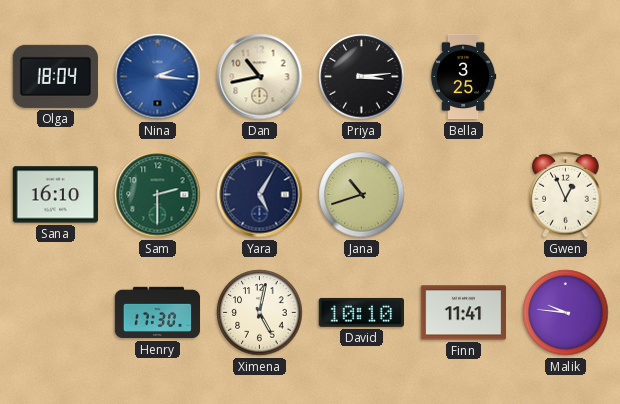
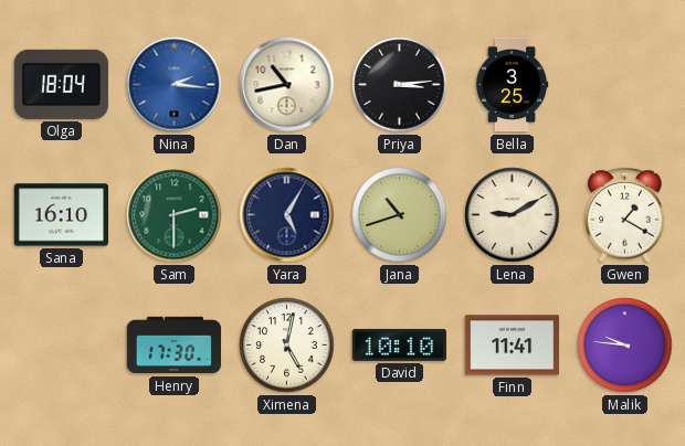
Lena: none -> 9:10 (513, 215)
Gwen: 12:56 -> 1:20 (625, 214)
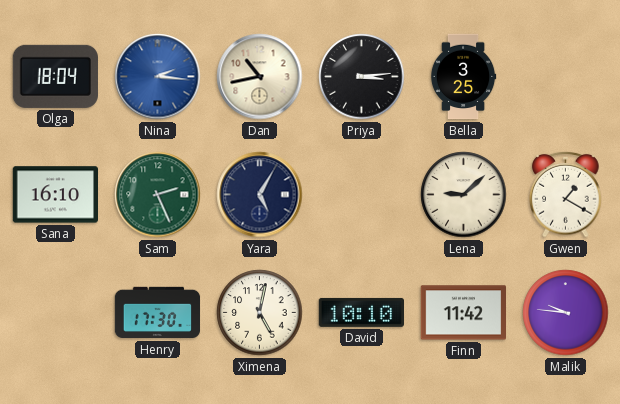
Sam: 2:30 -> 2:26 (158, 195)
Jana: 10:42 -> none (400, 215)
Lena: 9:10 -> 9:08 (464, 195)
Finn: 11:41 -> 11:42 (463, 313)
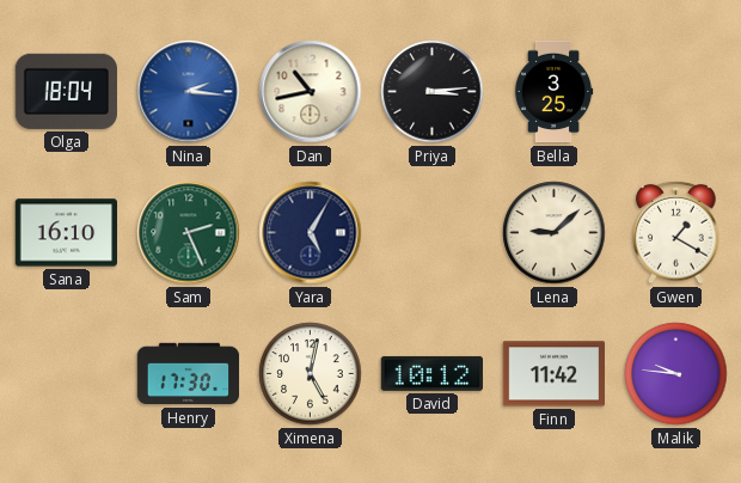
David: 10:10 -> 10:12 (431, 373)
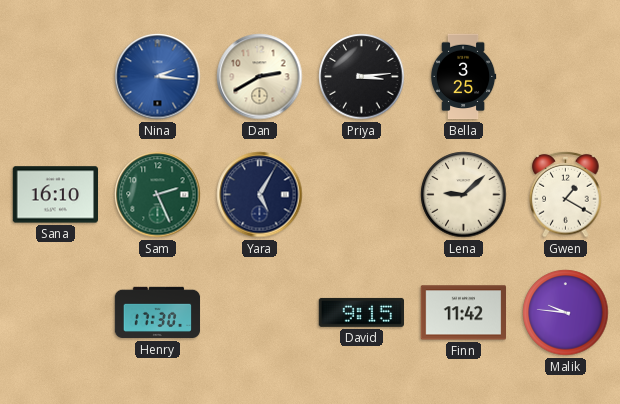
Olga: 18:04 -> none (66, 91)
Dan: 10:43 -> 2:40 (260, 77)
Ximena: 5:02 -> none (311, 374)
David: 10:12 -> 9:15 (361, 312)
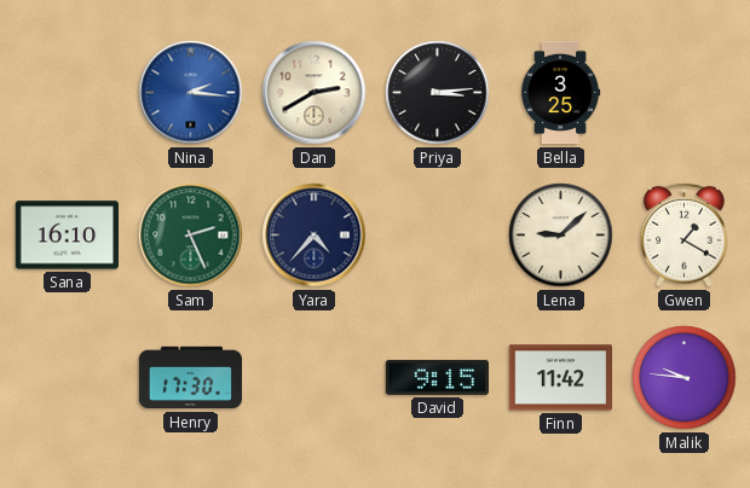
Yara: 5:05 -> 4:37 (315, 236)
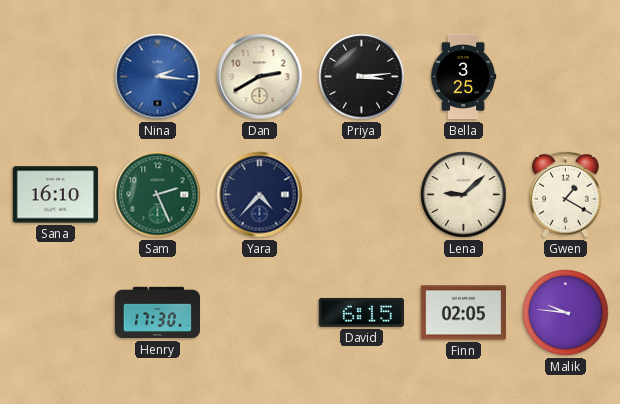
David: 9:15 -> 6:15 (361, 312)
Finn: 11:42 -> 02:05 (463, 313)
